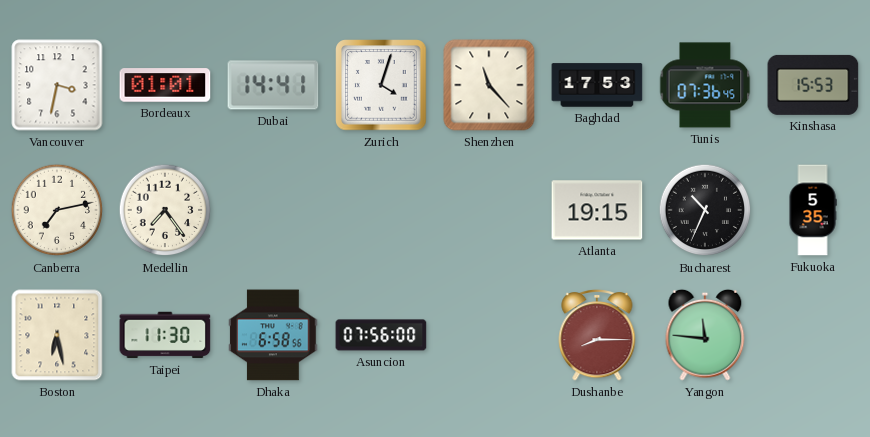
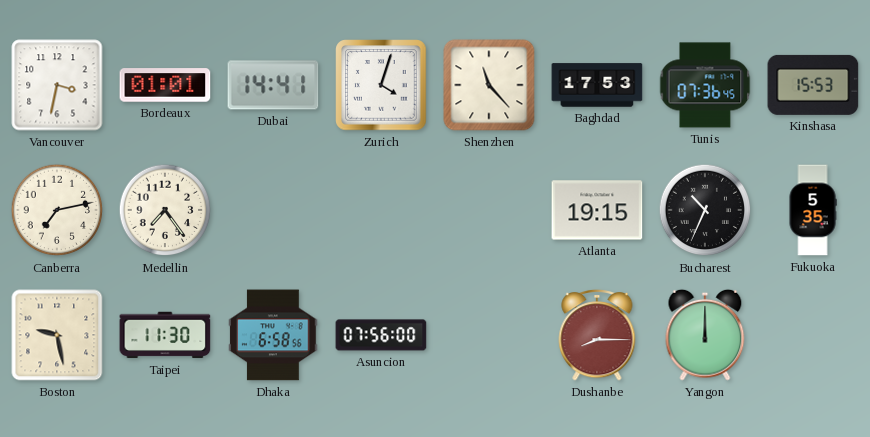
Boston: 6:28 -> 9:28 (57, 335)
Yangon: 11:46 -> 12:00 (705, 335)
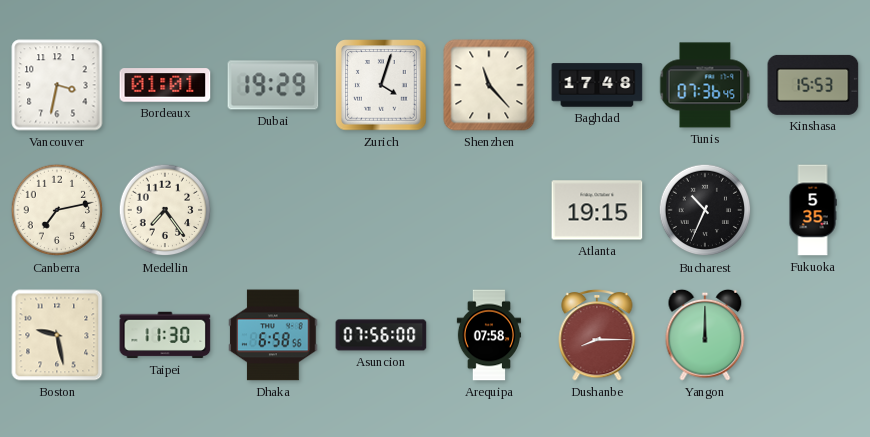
Dubai: 14:41 -> 19:29 (273, 85)
Baghdad: 17:53 -> 17:48 (597, 85)
Arequipa: none -> 07:58 (489, 335)
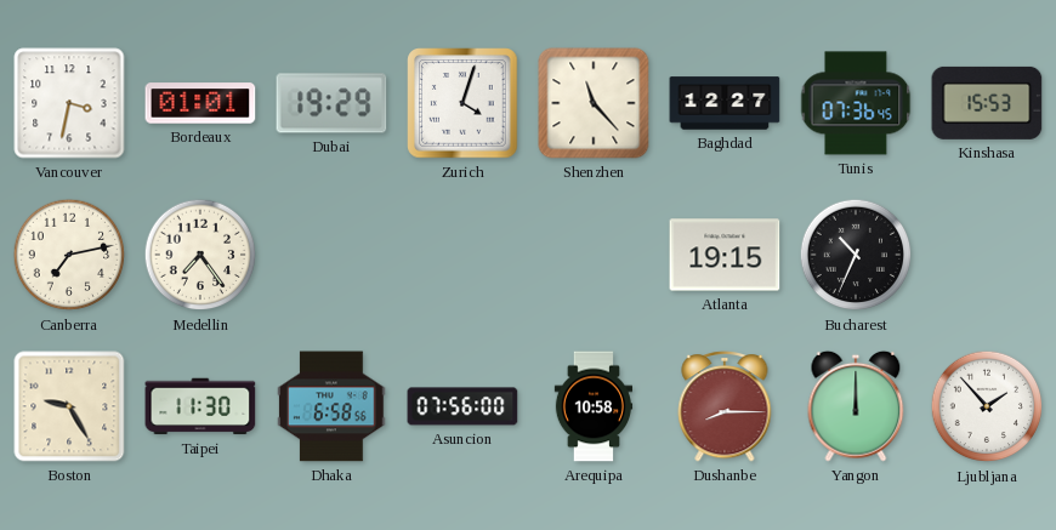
Baghdad: 17:48 -> 12:27 (725, 103)
Fukuoka: 5:35 -> none (813, 210)
Boston: 9:28 -> 9:25 (69, 406)
Arequipa: 07:58 -> 10:58 (594, 406)
Ljubljana: none -> 1:53 (987, 406)
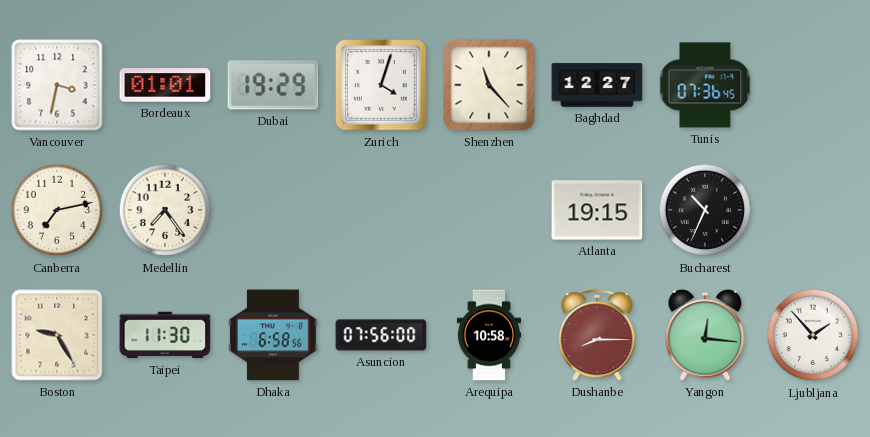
Kinshasa: 15:53 -> none (987, 103)
Yangon: 12:00 -> 12:16 (705, 335)
